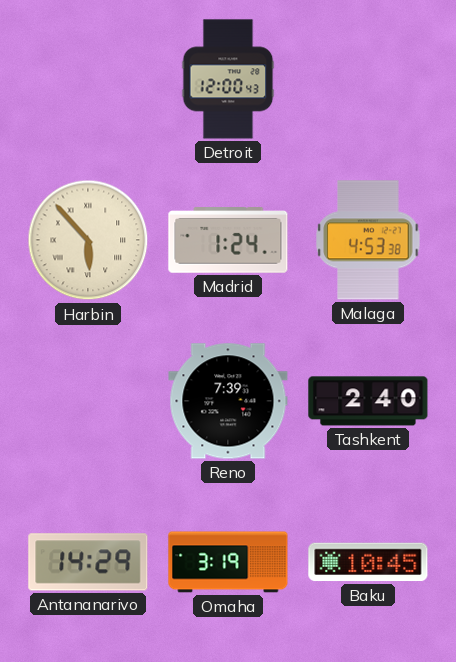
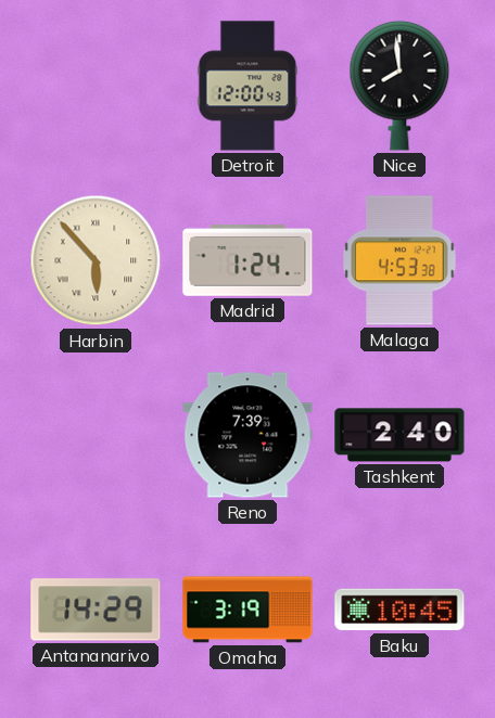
Nice: none -> 7:59 (399, 86)
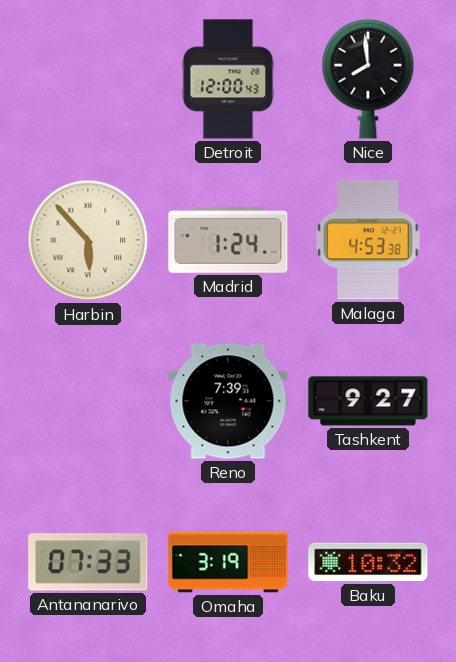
Tashkent: 2:40 -> 9:27 (368, 401)
Antananarivo: 14:29 -> 07:33 (88, 562)
Baku: 10:45 -> 10:32 (368, 562)
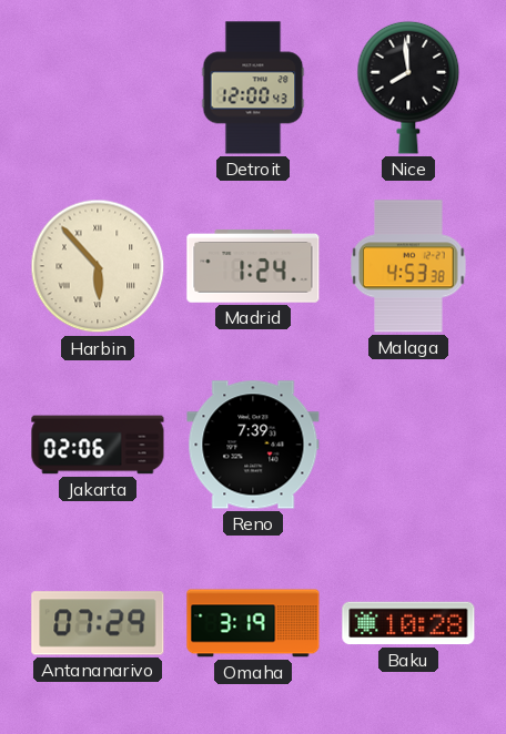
Jakarta: none -> 02:06 (98, 445)
Tashkent: 9:27 -> none (368, 401)
Antananarivo: 07:33 -> 07:29 (98, 623)
Baku: 10:32 -> 10:28 (408, 623)
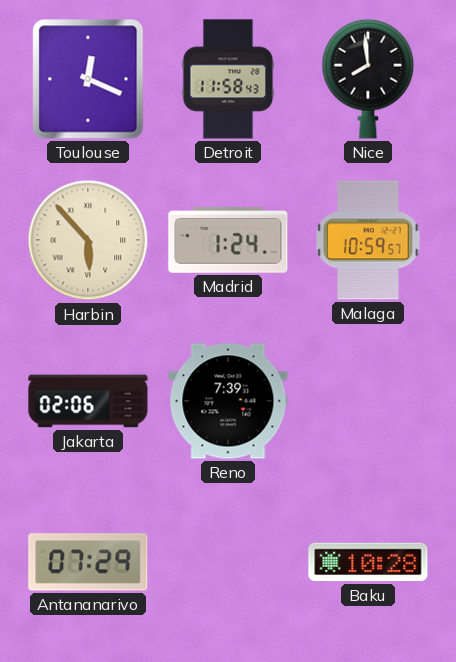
Toulouse: none -> 12:19 (88, 79)
Detroit: 12:00 -> 11:58 (228, 79)
Malaga: 4:53 -> 10:59 (368, 240)
Omaha: 3:19 -> none (253, 623)
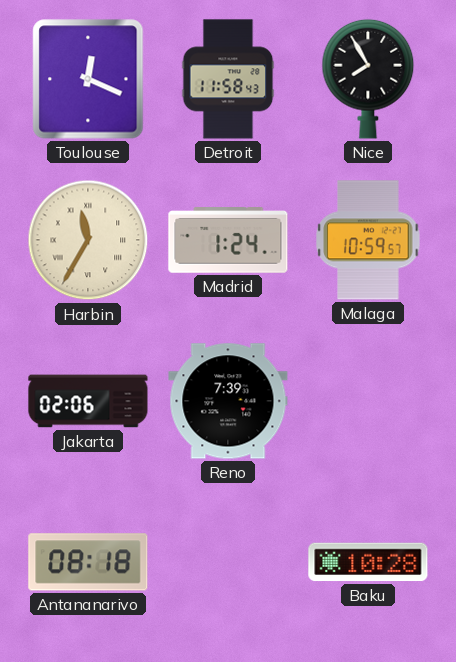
Nice: 7:59 -> 7:55 (368, 79)
Harbin: 5:53 -> 11:35 (88, 240)
Antananarivo: 07:29 -> 08:18 (88, 562)
